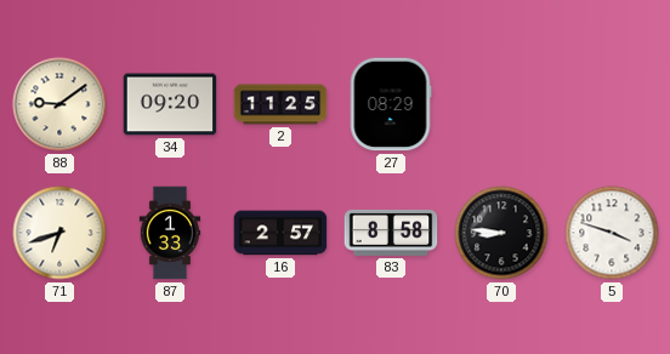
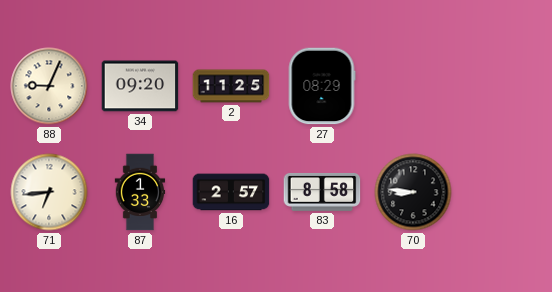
88: 9:09 -> 9:04 (49, 86)
71: 6:42 -> 6:44 (49, 192)
5: 3:48 -> none (612, 233)
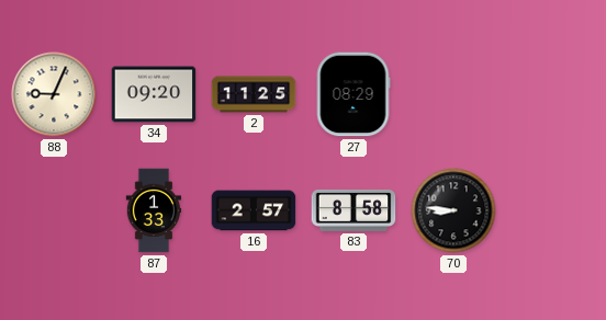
71: 6:44 -> none (49, 192)
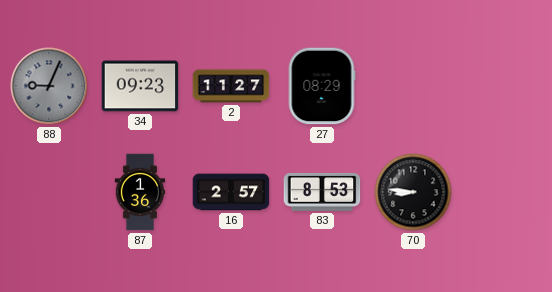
88 dial: cream -> grey (49, 86)
34: 09:20 -> 09:23 (140, 86)
2: 11:25 -> 11:27 (231, 86)
87: 1:33 -> 1:36 (140, 192)
83: 8:58 -> 8:53 (322, 192)
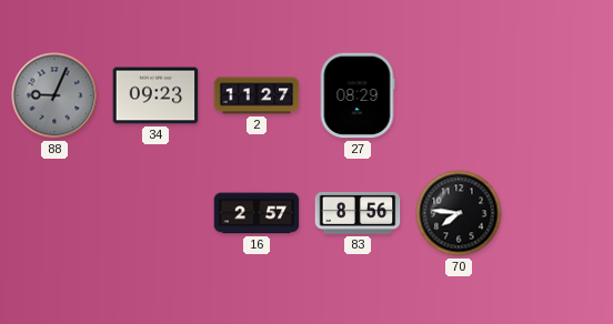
87: 1:36 -> none (140, 192)
83: 8:53 -> 8:56 (358, 213)
70: 8:46 -> 7:46 (459, 213)
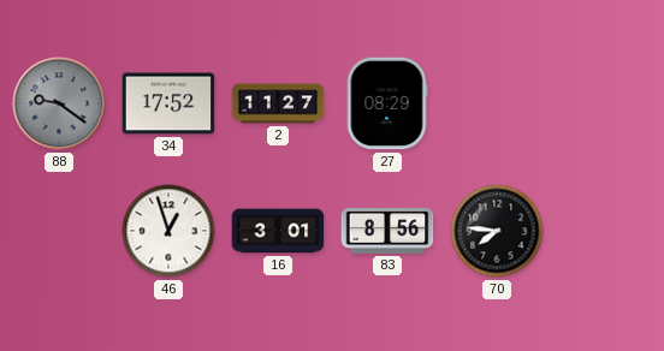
88: 9:04 -> 9:21 (59, 103)
34: 09:23 -> 17:52 (168, 103)
46: none -> 12:57 (168, 231)
16: 2:57 -> 3:01 (278, 231)
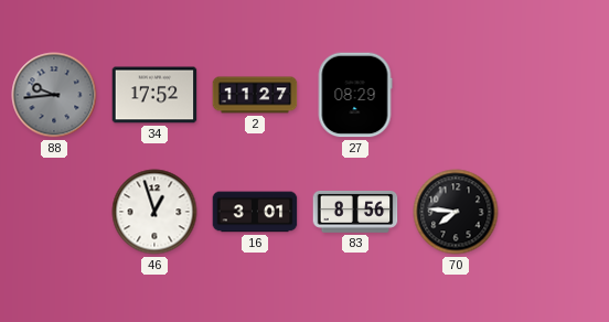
88: 9:21 -> 9:44 (54, 95)
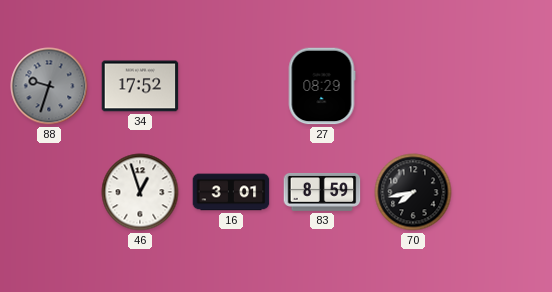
88: 9:44 -> 9:33 (49, 86)
2: 11:27 -> none (255, 95)
83: 8:56 -> 8:59 (322, 192)
70: 7:46 -> 7:43 (413, 192)
